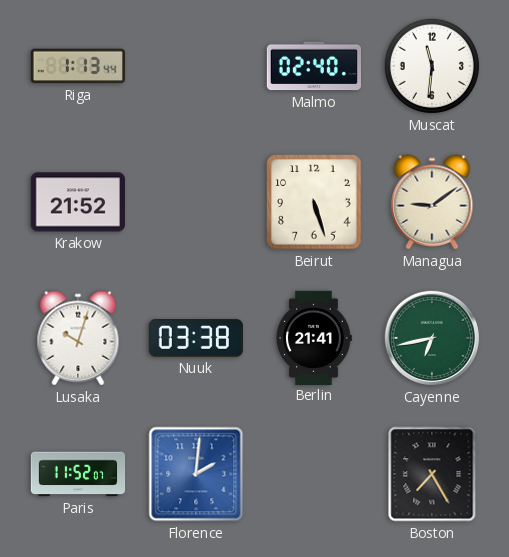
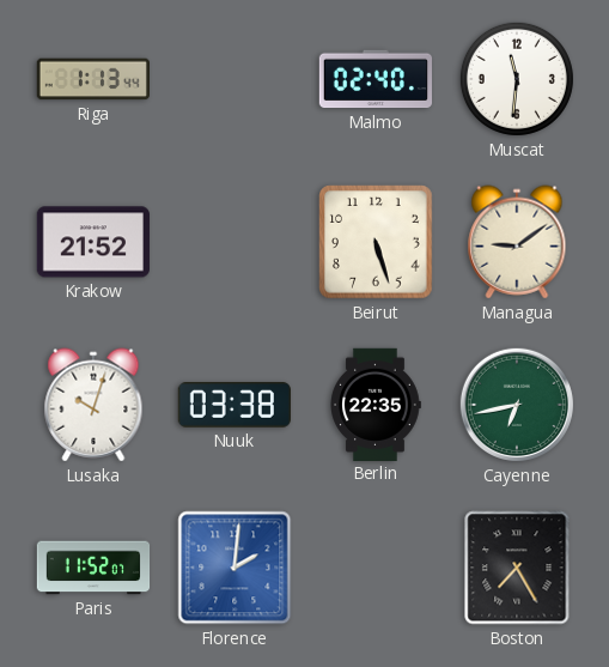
Berlin: 21:41 -> 22:35 (376, 404)
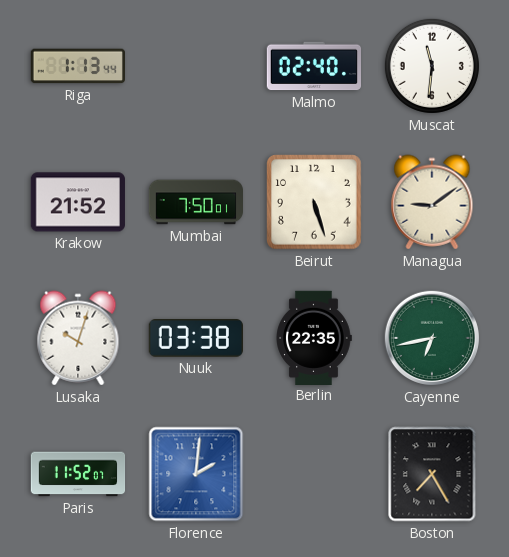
Mumbai: none -> 7:50 (195, 202)
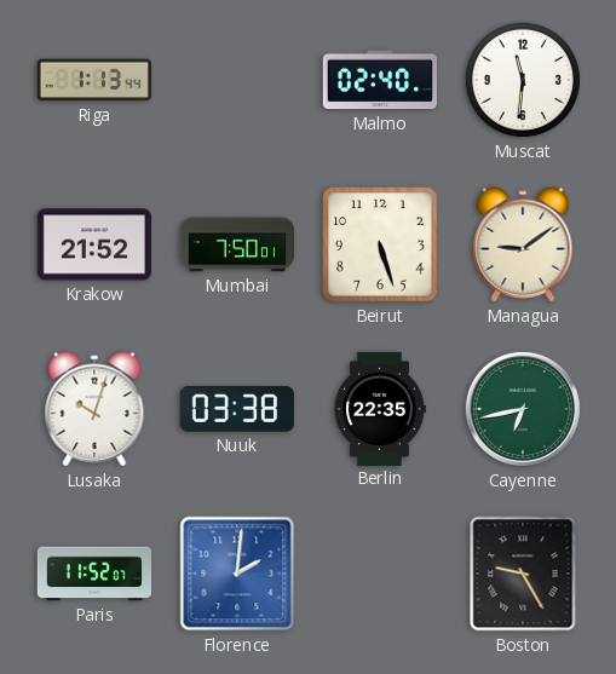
Boston: 7:25 -> 9:25 (523, 574)
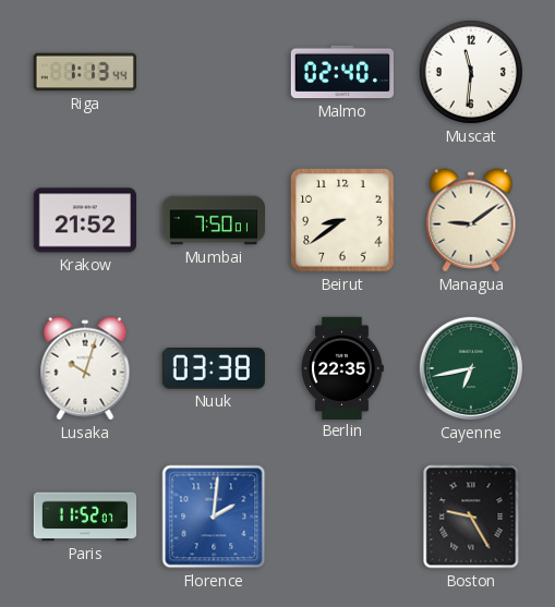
Beirut: 5:27 -> 8:39 (342, 220)
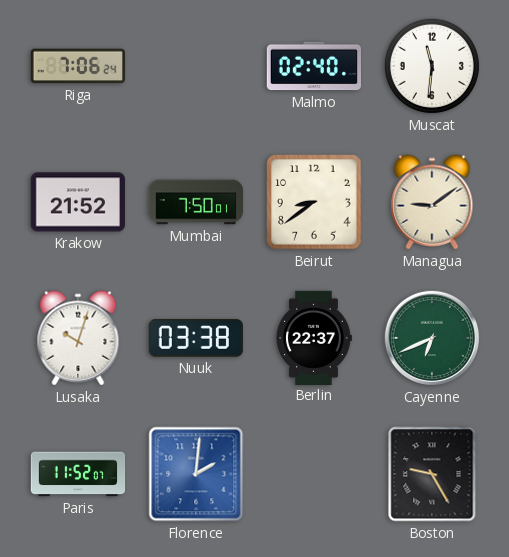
Riga: 1:13 -> 7:06 (77, 66)
Berlin: 22:35 -> 22:37 (314, 337)
Cayenne: 6:43 -> 6:41 (432, 338)
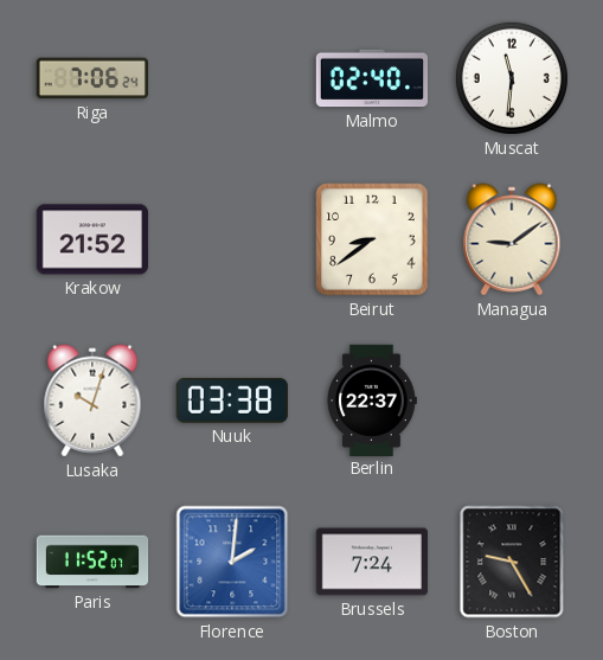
Mumbai: 7:50 -> none (195, 202)
Cayenne: 6:41 -> none (432, 338)
Brussels: none -> 7:24 (371, 562)
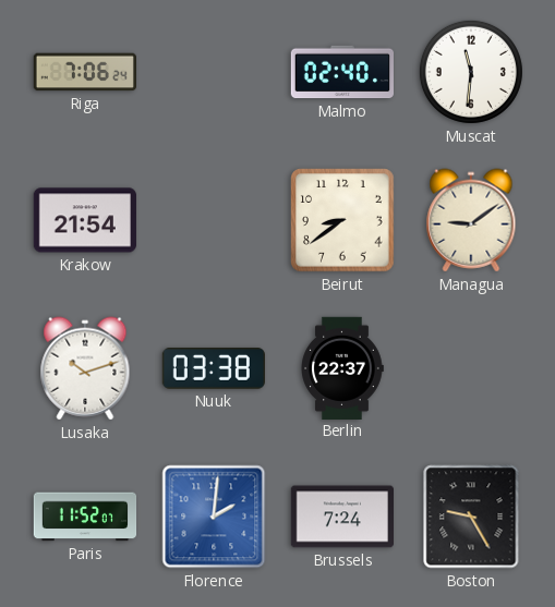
Krakow: 21:52 -> 21:54 (85, 220)
Lusaka: 10:03 -> 10:12 (85, 368)
